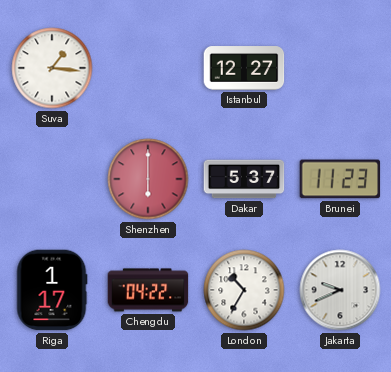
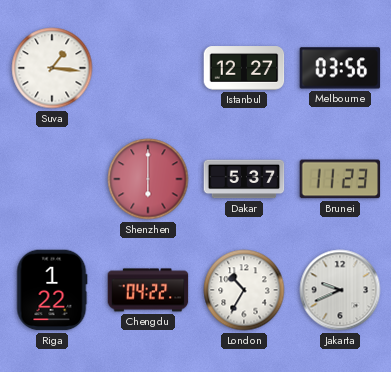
Melbourne: none -> 03:56 (340, 68)
Riga: 1:17 -> 1:22 (52, 290)
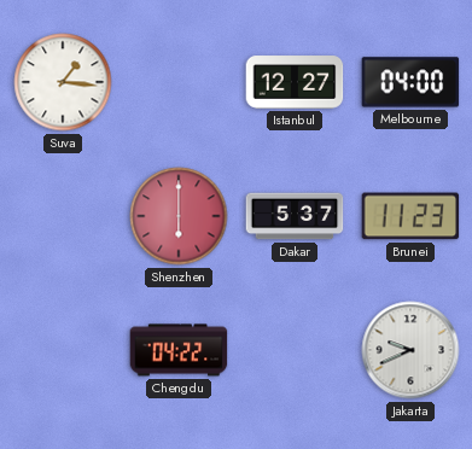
Melbourne: 03:56 -> 04:00 (410, 82)
Riga: 1:22 -> none (52, 290)
London: 10:35 -> none (244, 290)
